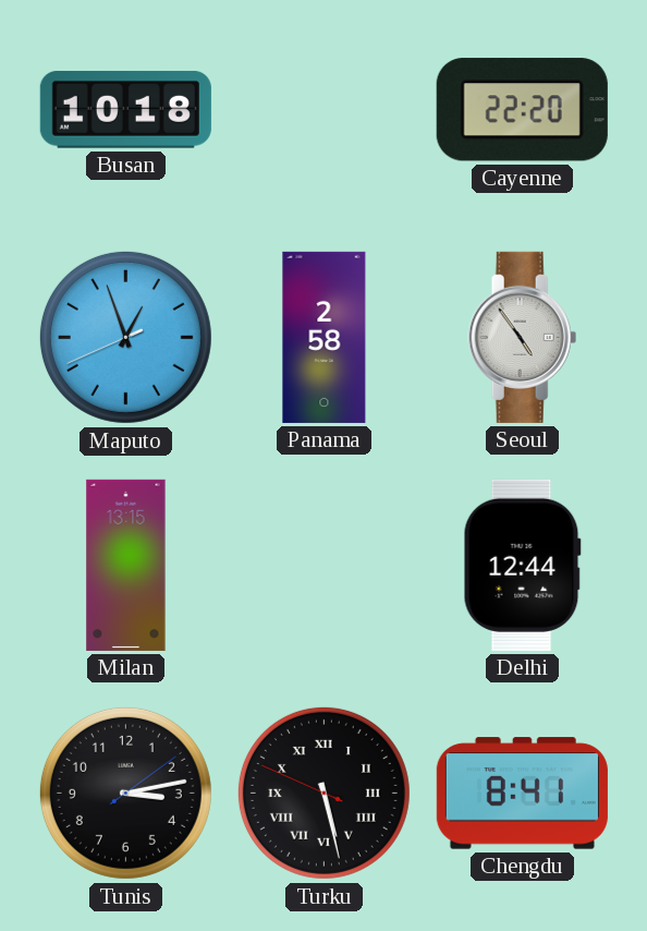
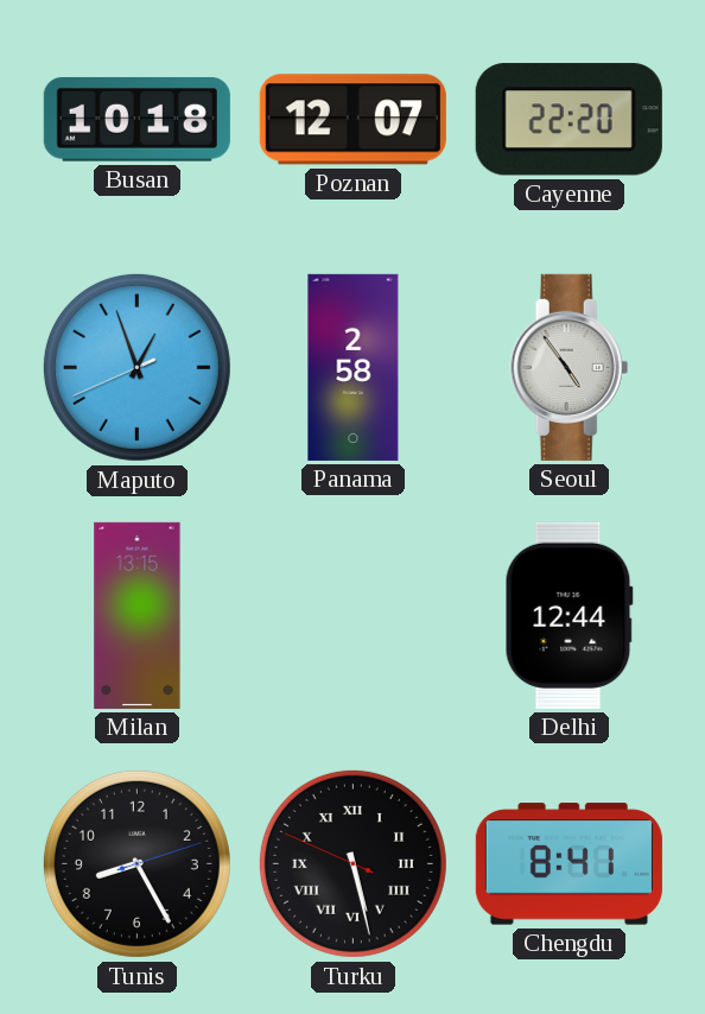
Poznan: none -> 12:07 (352, 120)
Tunis: 3:13 -> 8:25 (136, 863)
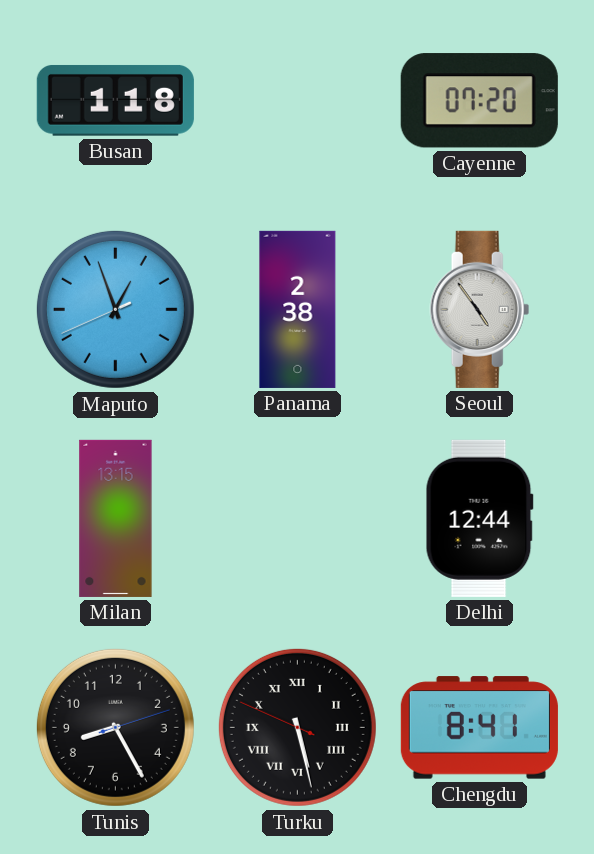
Busan: 10:18 -> 1:18 (115, 100)
Poznan: 12:07 -> none (352, 120)
Cayenne: 22:20 -> 07:20 (479, 101)
Panama: 2:58 -> 2:38 (298, 309)
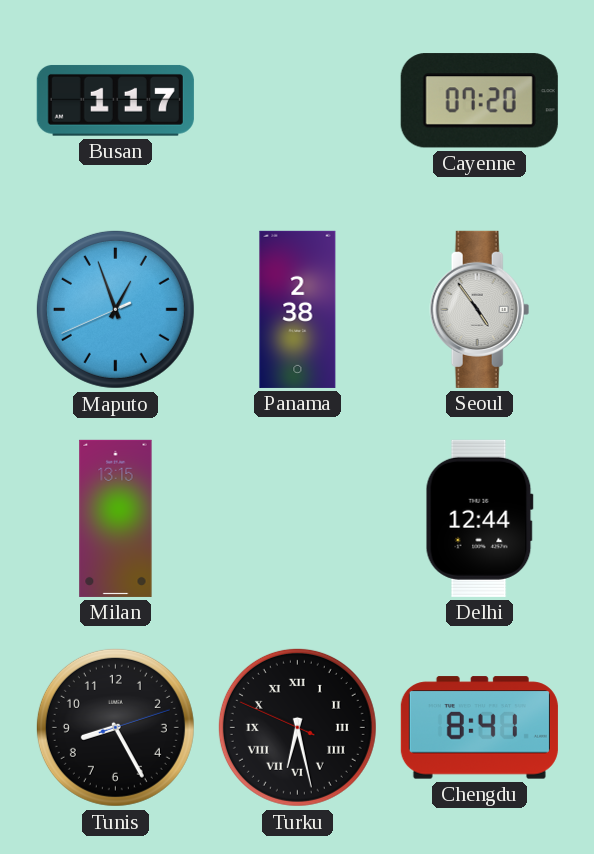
Busan: 1:18 -> 1:17 (115, 100)
Turku: 5:27 -> 6:27 (297, 727)
